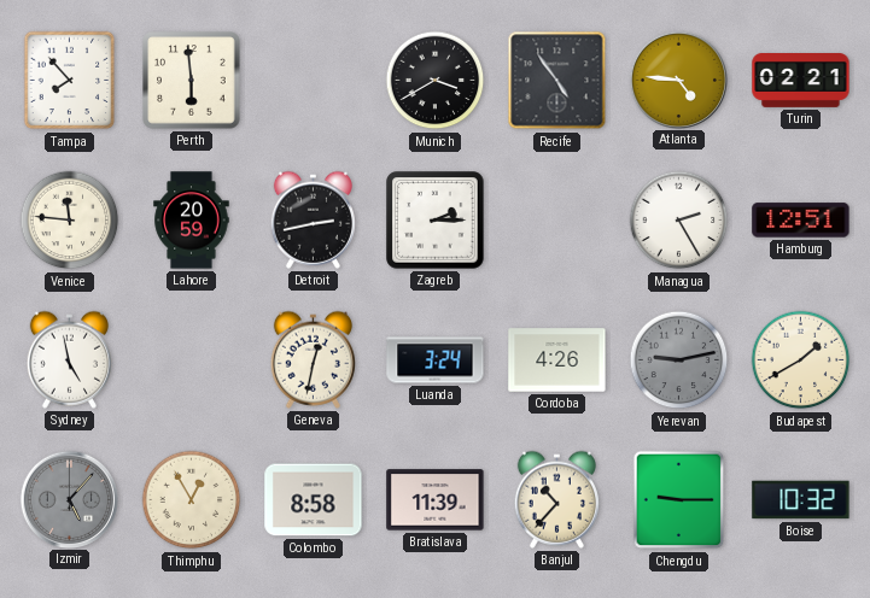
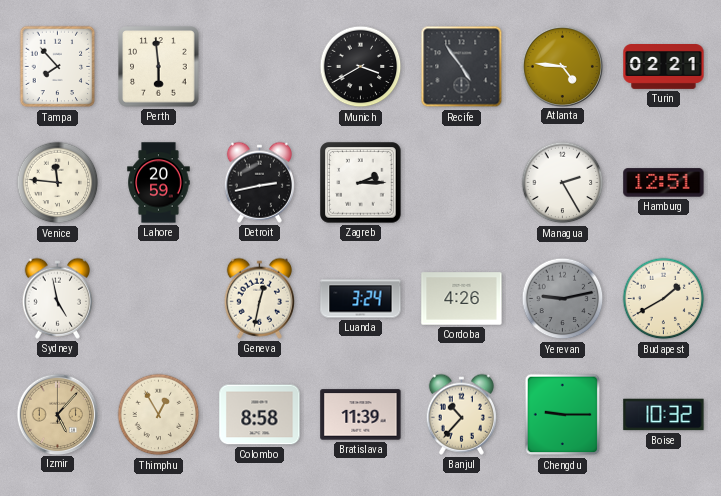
Izmir dial: grey -> champagne (57, 414)
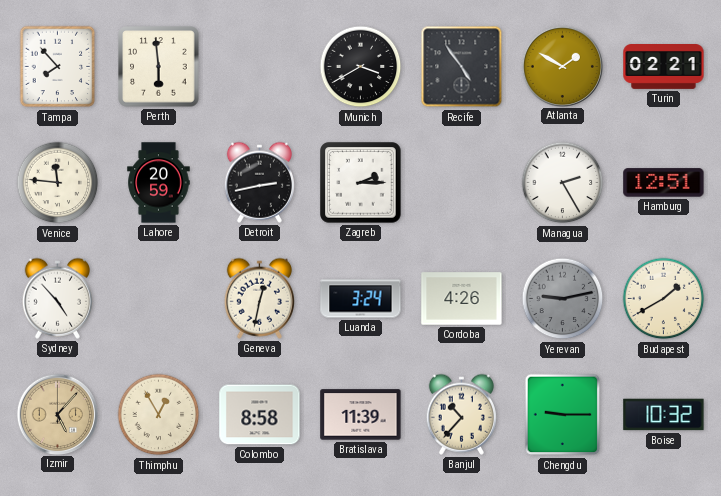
Atlanta: 4:46 -> 1:50 (562, 66)
Sydney: 4:58 -> 4:53 (57, 298)
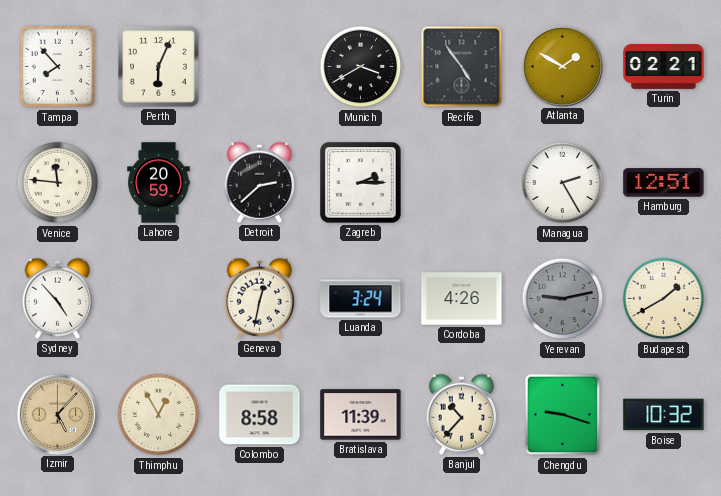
Perth: 5:59 -> 6:04 (159, 67)
Detroit: 2:43 -> 2:38 (259, 182)
Chengdu: 9:15 -> 9:18 (563, 415)
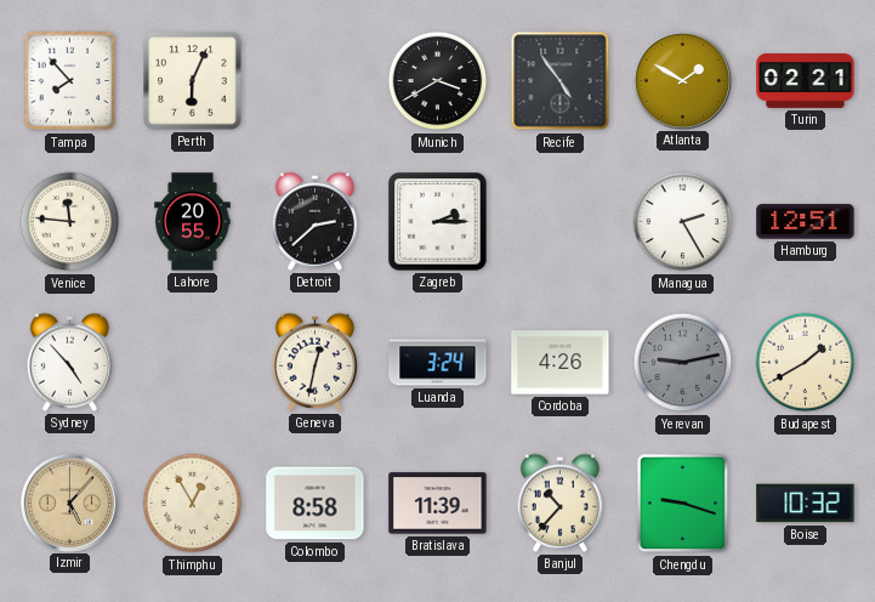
Lahore: 20:59 -> 20:55 (193, 222)
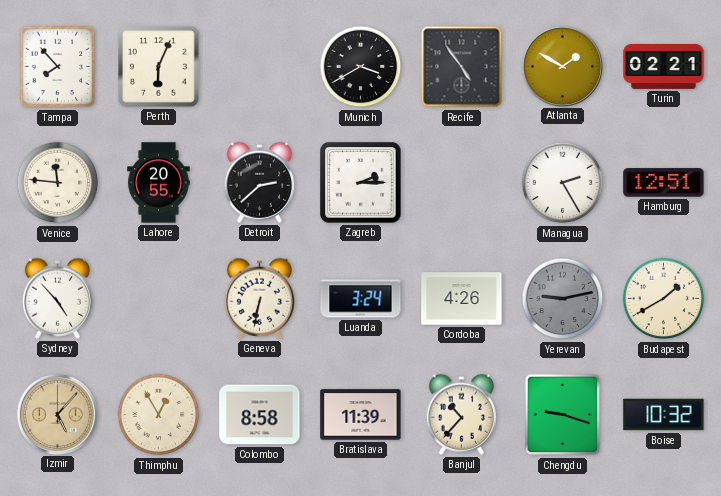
Geneva: 12:32 -> 6:32 (259, 298)
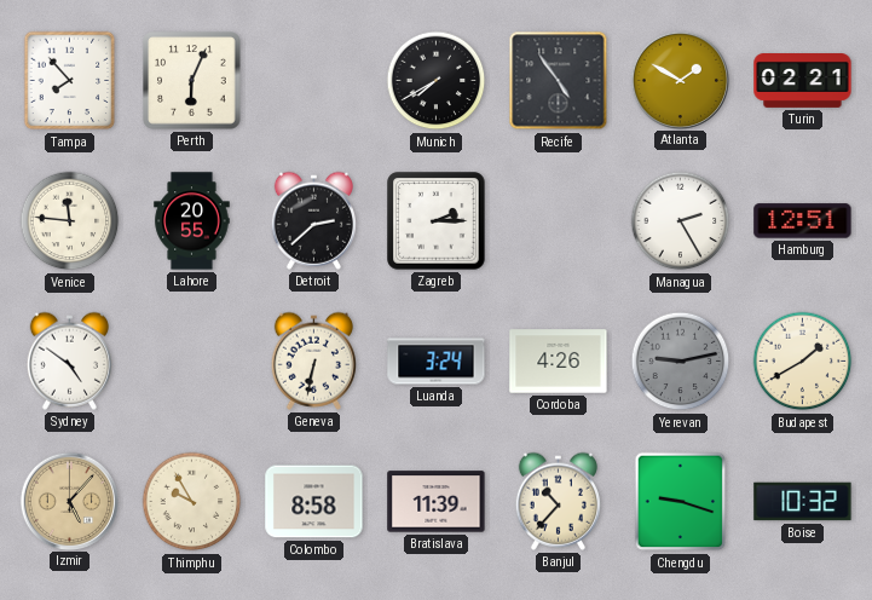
Munich: 3:40 -> 7:40 (437, 81)
Sydney: 4:53 -> 4:51 (69, 360)
Thimphu: 12:55 -> 9:55 (192, 502)
